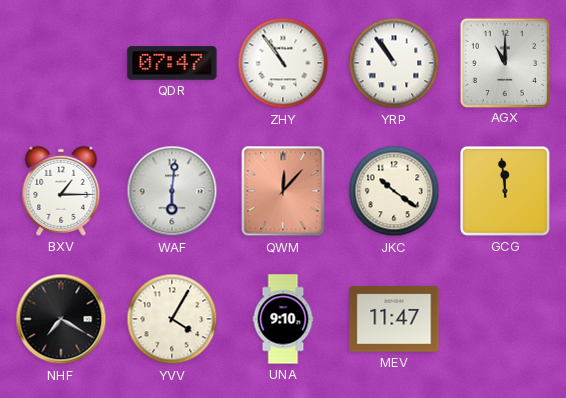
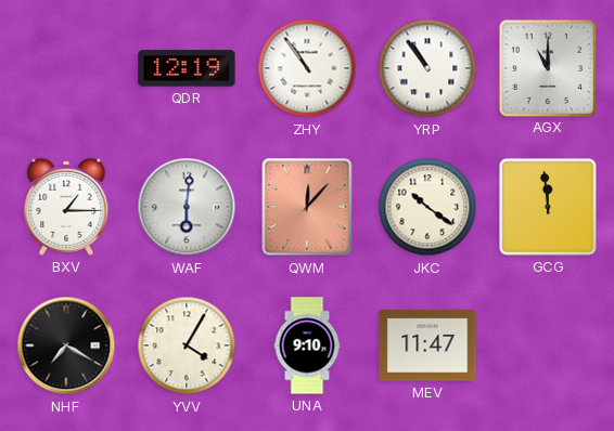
QDR: 07:47 -> 12:19 (187, 68)
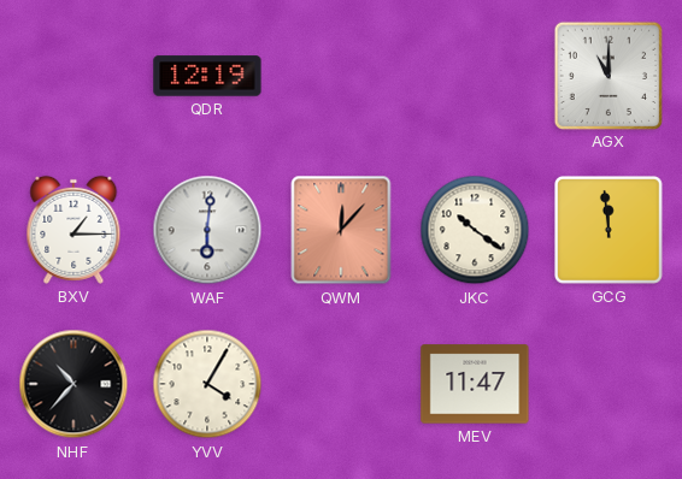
ZHY: 10:54 -> none (307, 68)
YRP: 10:54 -> none (427, 68)
NHF: 7:20 -> 10:37 (74, 384)
UNA: 9:10 -> none (307, 345)
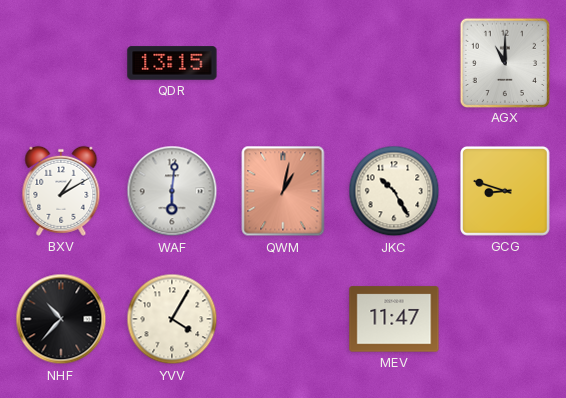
QDR: 12:19 -> 13:15 (172, 63)
BXV: 1:15 -> 1:10 (61, 191)
QWM: 12:07 -> 1:02 (283, 191)
JKC: 10:21 -> 10:25 (394, 191)
GCG: 11:59 -> 8:48 (506, 192)
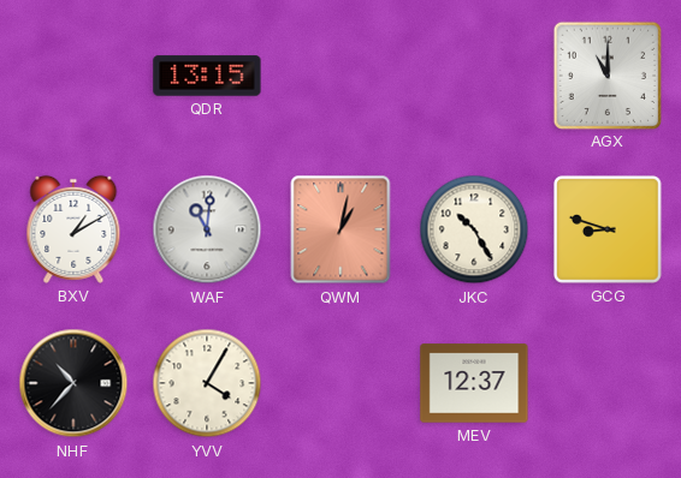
WAF: 6:01 -> 11:01 (207, 229)
MEV: 11:47 -> 12:37 (474, 383)
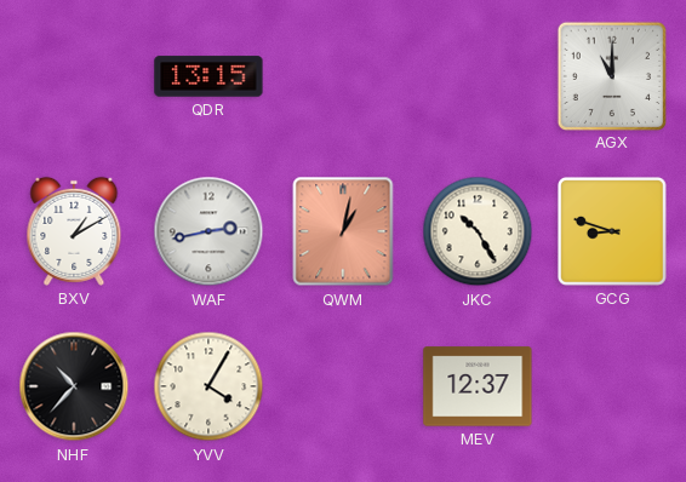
WAF: 11:01 -> 2:43 (208, 231)
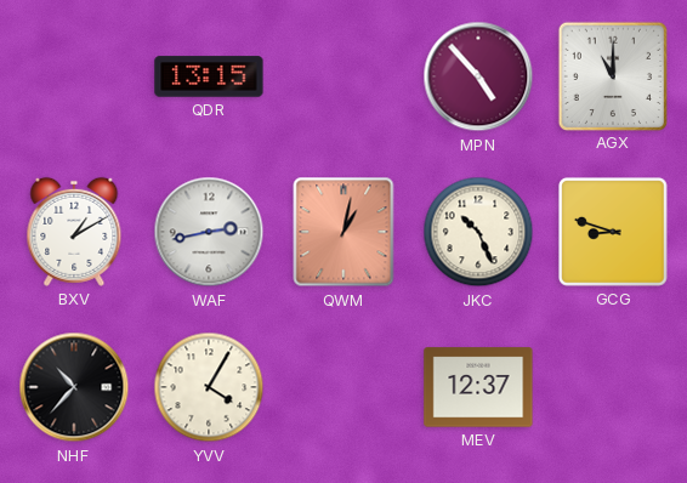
MPN: none -> 4:53 (478, 76)
JKC: 10:25 -> 10:26 (478, 232)
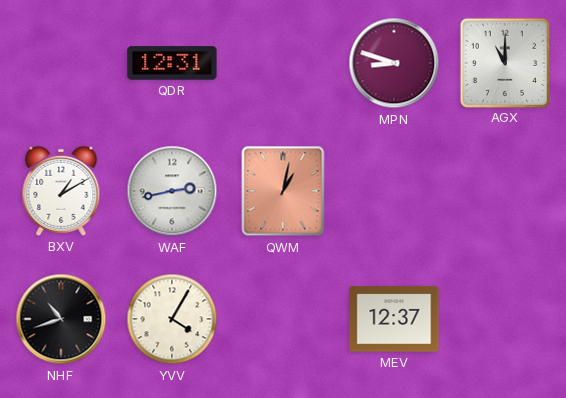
QDR: 13:15 -> 12:31 (172, 63)
MPN: 4:53 -> 8:48 (394, 63)
JKC: 10:26 -> none (478, 232)
GCG: 8:48 -> none (614, 233)
NHF: 10:37 -> 10:42 (61, 319)
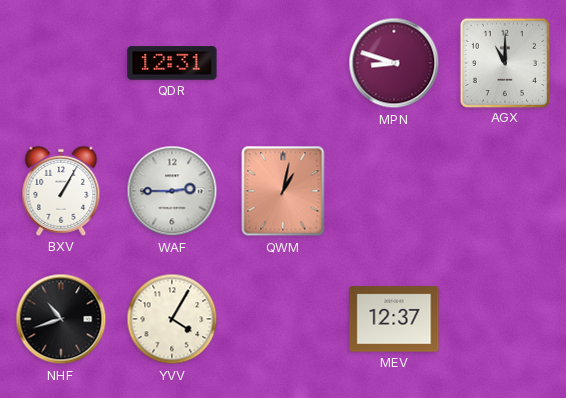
BXV: 1:10 -> 1:05 (61, 191)
WAF: 2:43 -> 2:45 (172, 191)
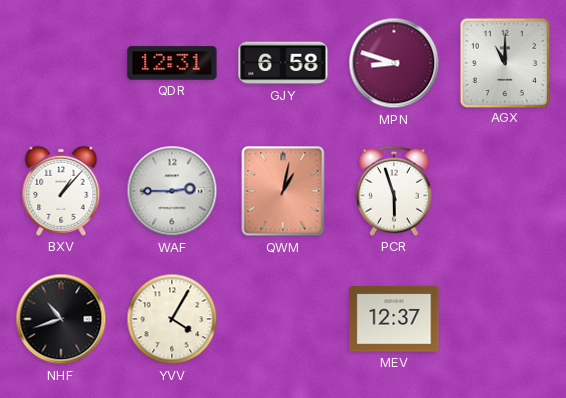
GJY: none -> 6:58 (283, 63)
BXV: 1:05 -> 1:07 (61, 191)
PCR: none -> 5:57 (394, 191)
